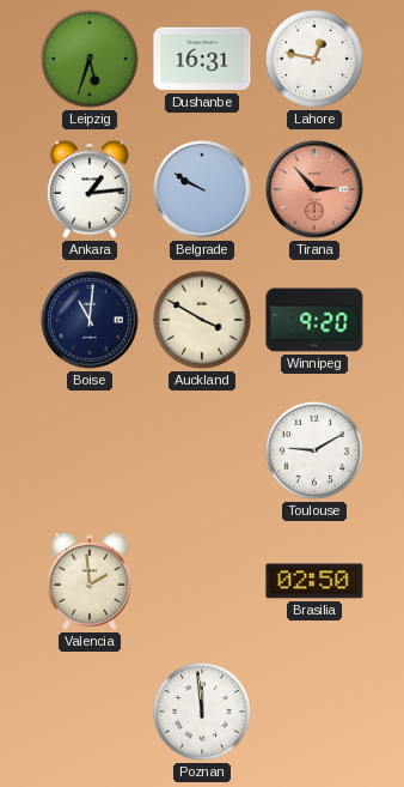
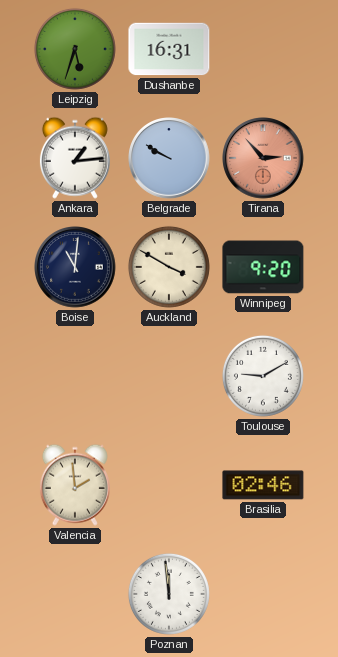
Lahore: 12:47 -> none (314, 59)
Brasilia: 02:50 -> 02:46 (263, 485)
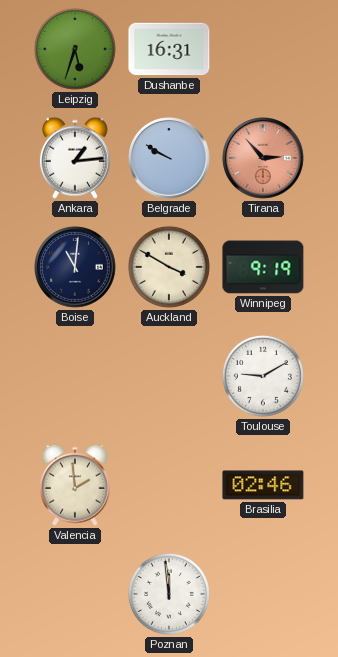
Winnipeg: 9:20 -> 9:19 (263, 267)
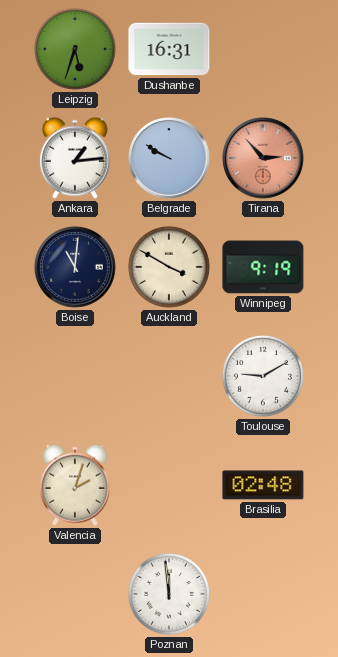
Valencia: 1:59 -> 2:03 (75, 485)
Brasilia: 02:46 -> 02:48 (263, 485)
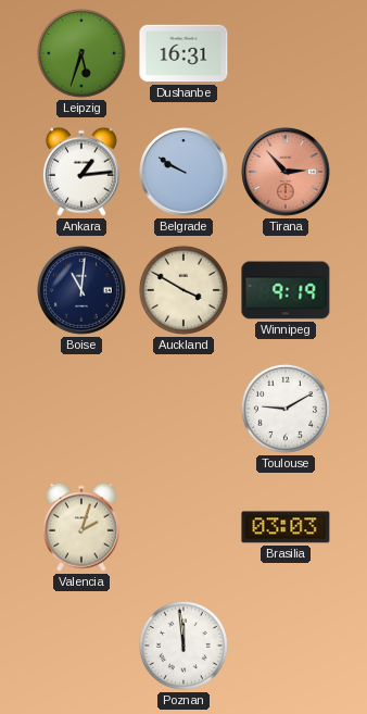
Brasilia: 02:48 -> 03:03 (286, 527)
